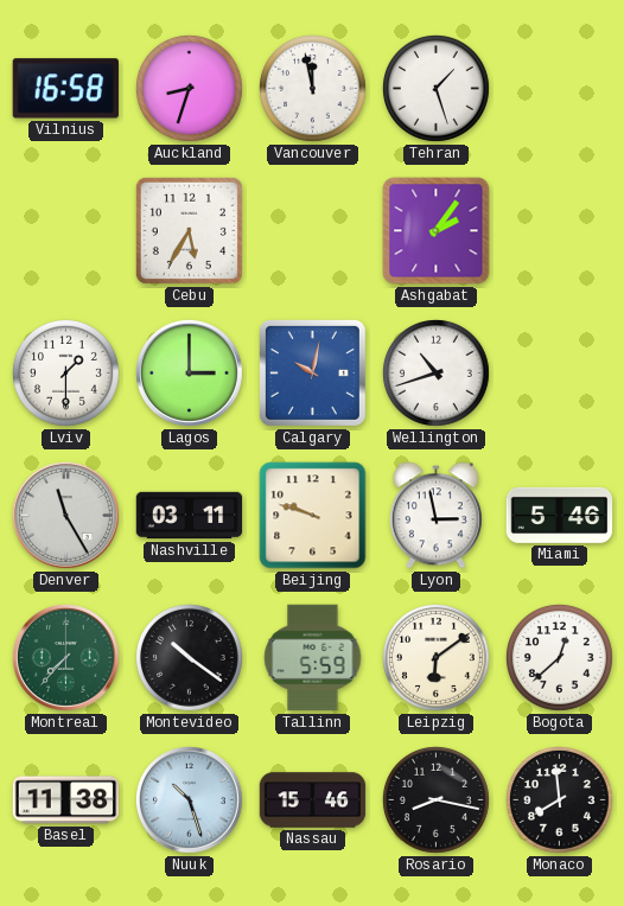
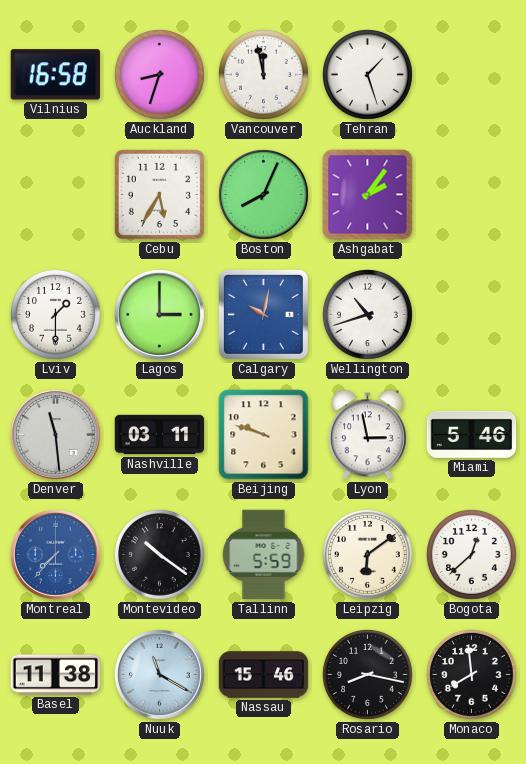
Boston: none -> 8:04 (263, 194)
Denver: 11:25 -> 11:29 (55, 434)
Montreal dial: green -> blue (55, 554)
Nuuk: 10:27 -> 11:20 (159, 674)
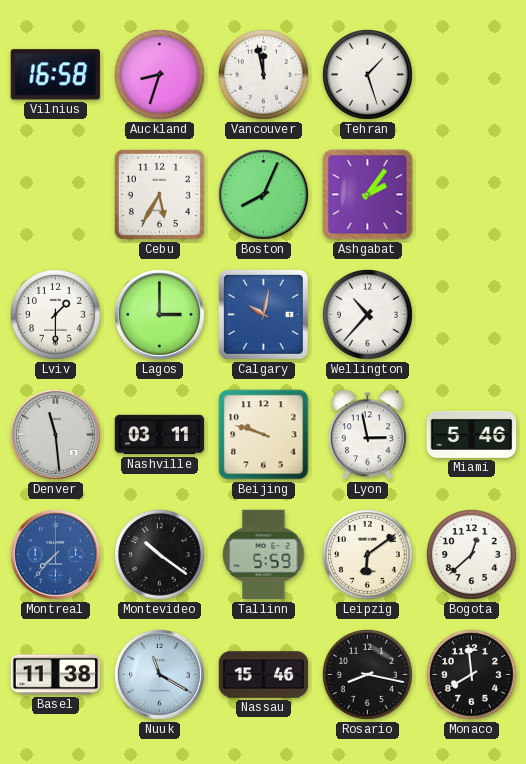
Wellington: 10:42 -> 10:37 (368, 315)
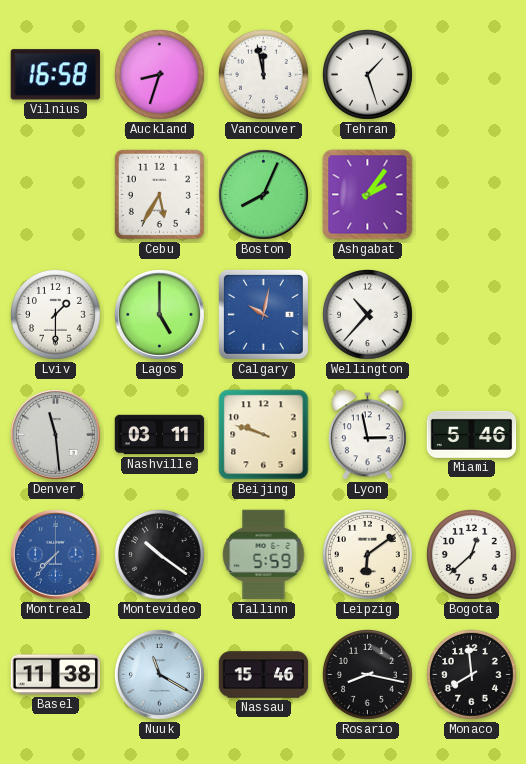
Lagos: 3:00 -> 5:00 (159, 314)
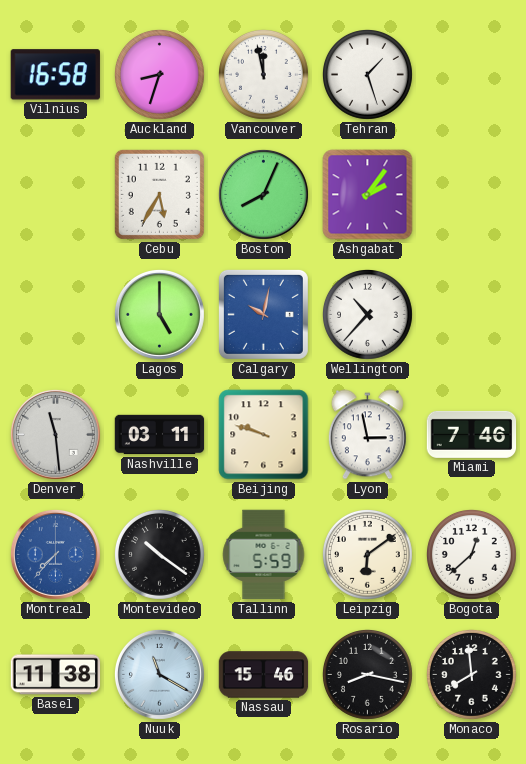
Lviv: 1:30 -> none (56, 315)
Miami: 5:46 -> 7:46 (472, 434)
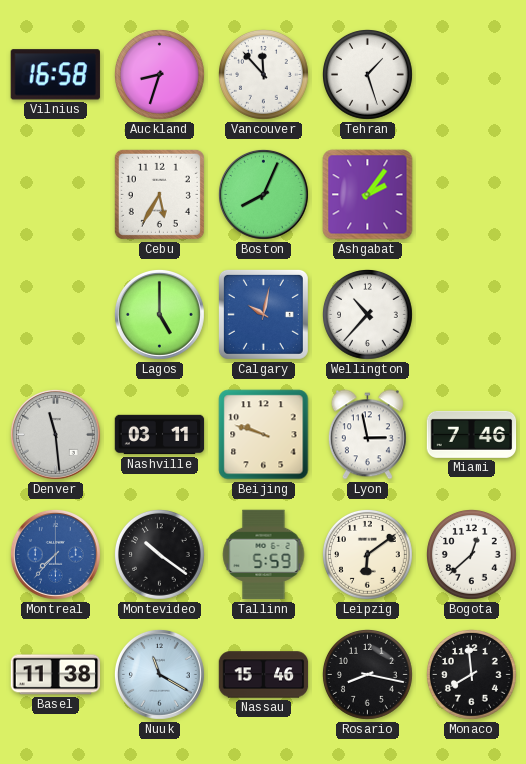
Vancouver: 11:58 -> 11:53 (264, 75)
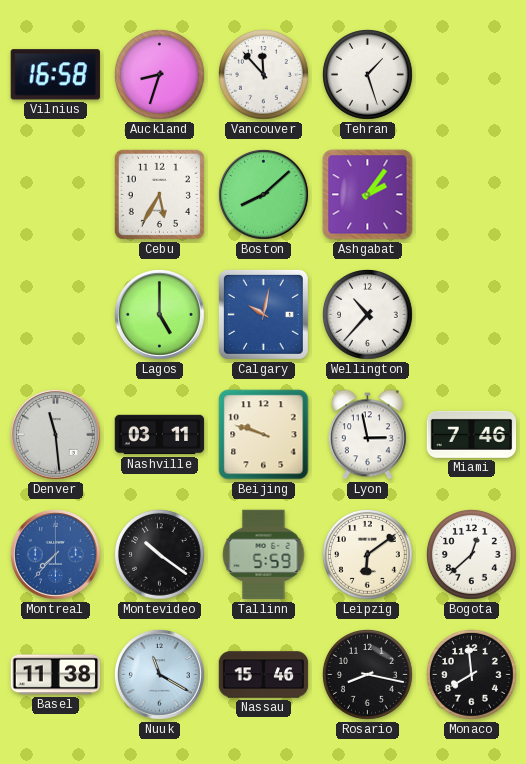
Boston: 8:04 -> 8:08 (263, 194)
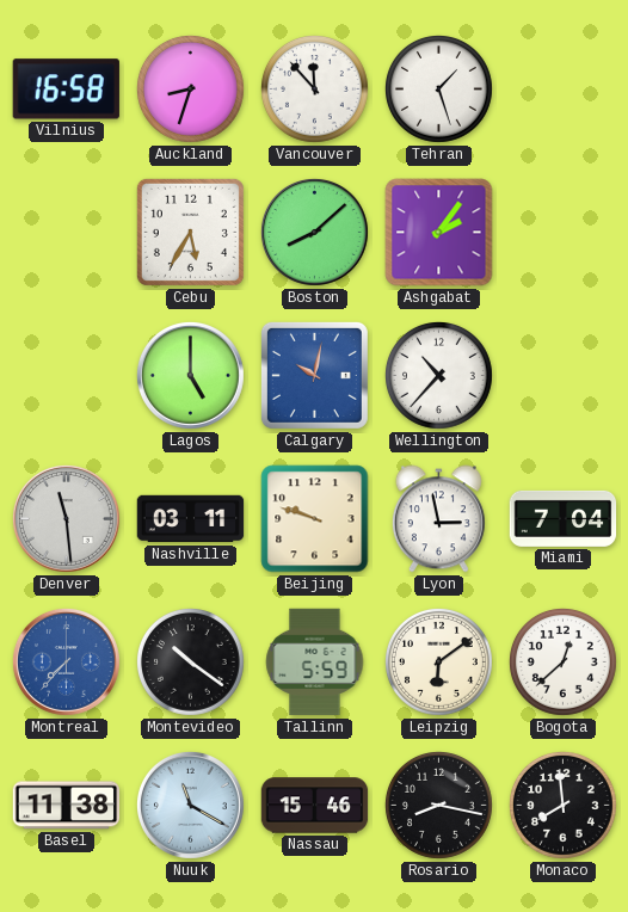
Miami: 7:46 -> 7:04 (564, 518)
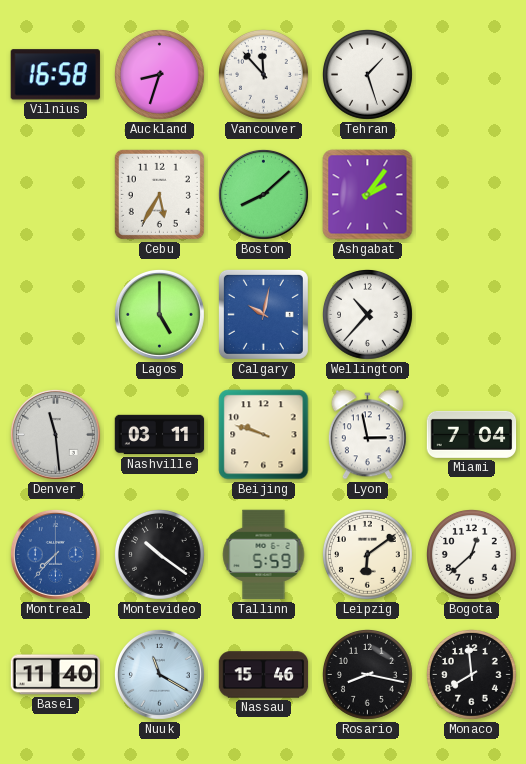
Basel: 11:38 -> 11:40 (56, 675)
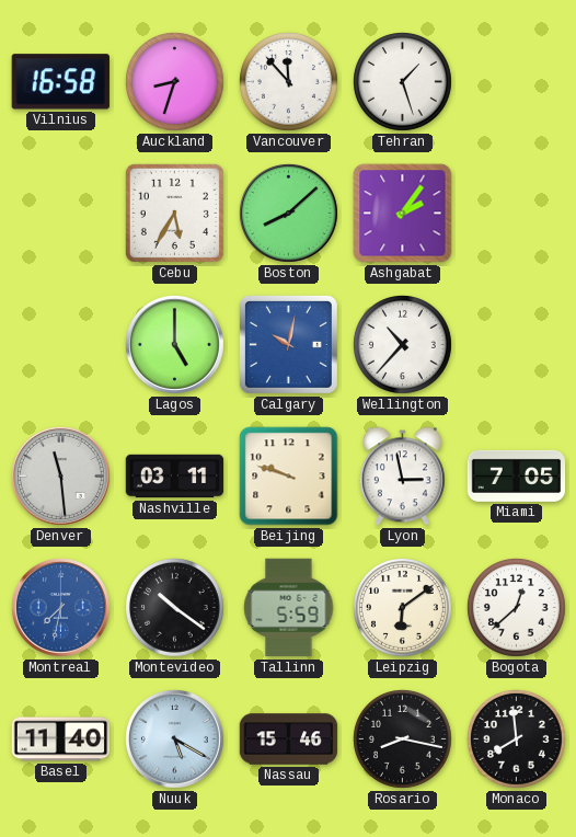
Miami: 7:04 -> 7:05 (517, 475)
Montreal: 7:37 -> 7:32 (60, 607)
Nuuk: 11:20 -> 5:20 (174, 738)
